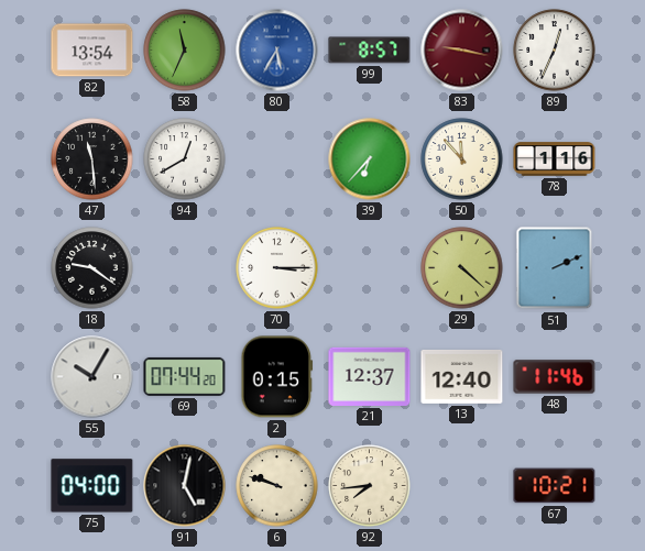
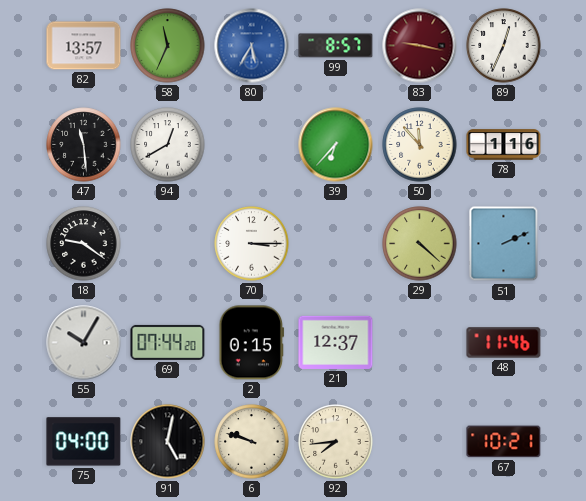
82: 13:54 -> 13:57 (84, 46)
13: 12:40 -> none (462, 377)
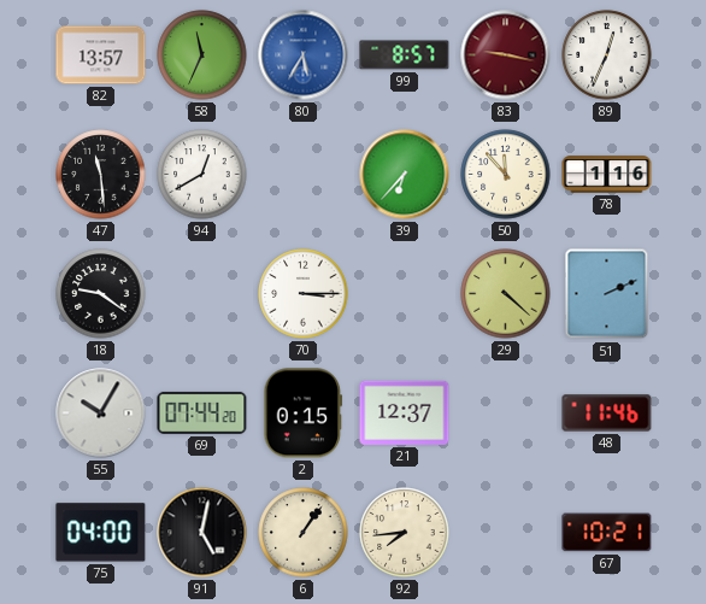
6: 9:48 -> 1:06 (304, 533)
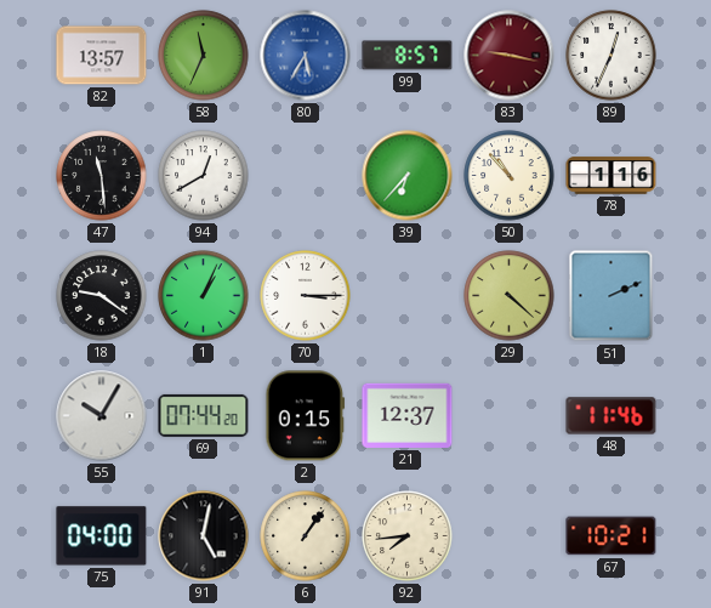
50: 11:53 -> 10:53 (510, 176)
1: none -> 1:04 (204, 296)
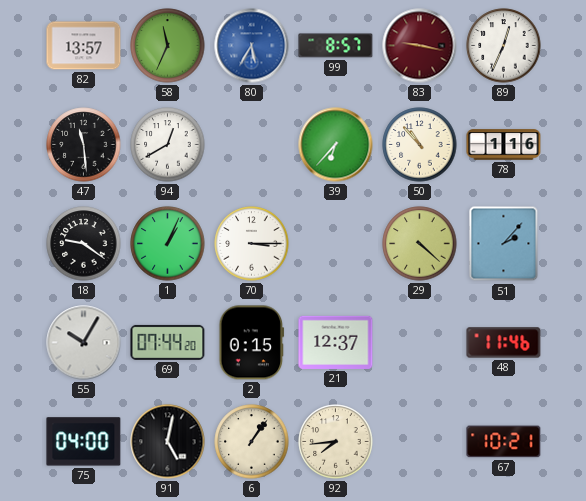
51: 2:11 -> 2:07 (504, 244)
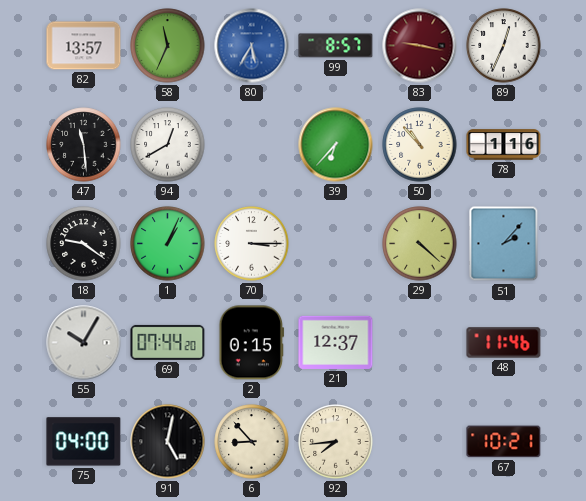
6: 1:06 -> 8:53 (252, 442)
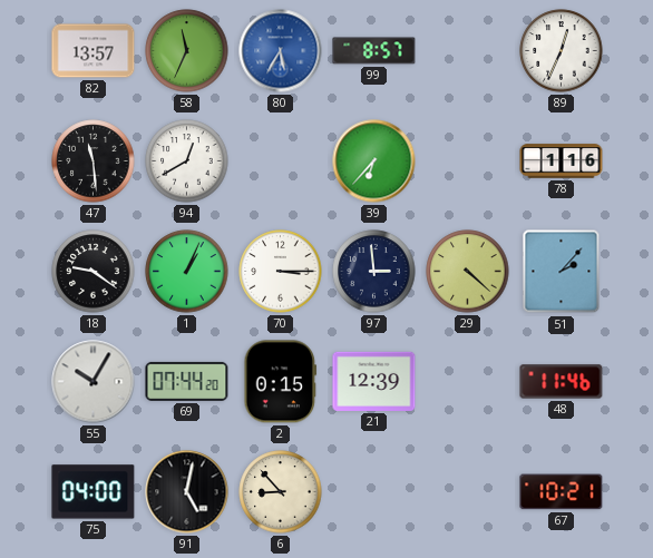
83: 9:17 -> none (420, 46)
50: 10:53 -> none (420, 145)
97: none -> 2:59 (374, 272)
21: 12:37 -> 12:39 (374, 381)
92: 7:44 -> none (336, 442)
